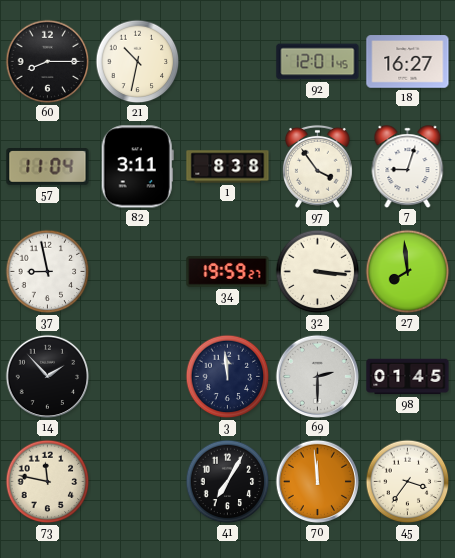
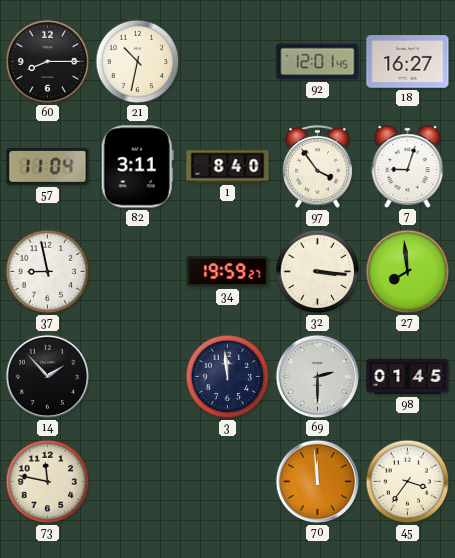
1: 8:38 -> 8:40 (228, 167)
41: 7:05 -> none (228, 482)
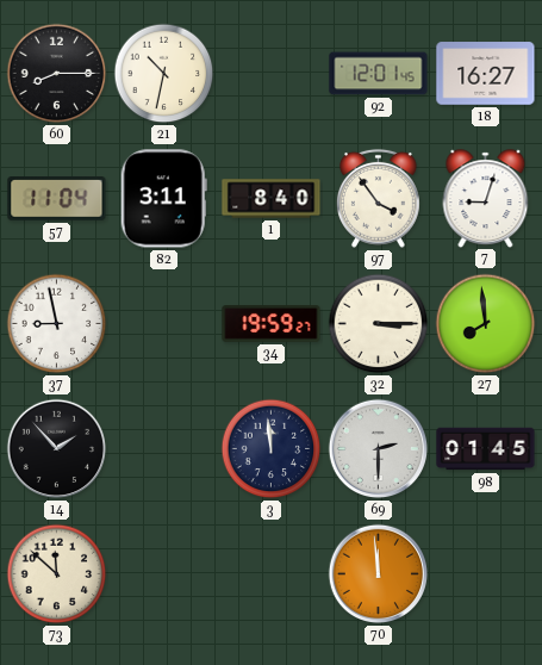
32: 3:16 -> 3:15 (379, 324)
73: 11:47 -> 11:52 (57, 574)
45: 3:36 -> none (408, 482)
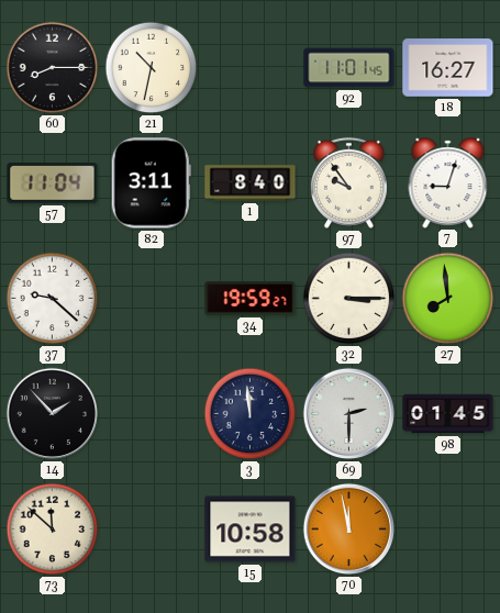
92: 12:01 -> 11:01 (349, 68)
97: 3:54 -> 9:54 (348, 182)
37: 8:58 -> 9:22 (53, 299)
15: none -> 10:58 (251, 530)
70: 11:59 -> 11:58 (349, 530)
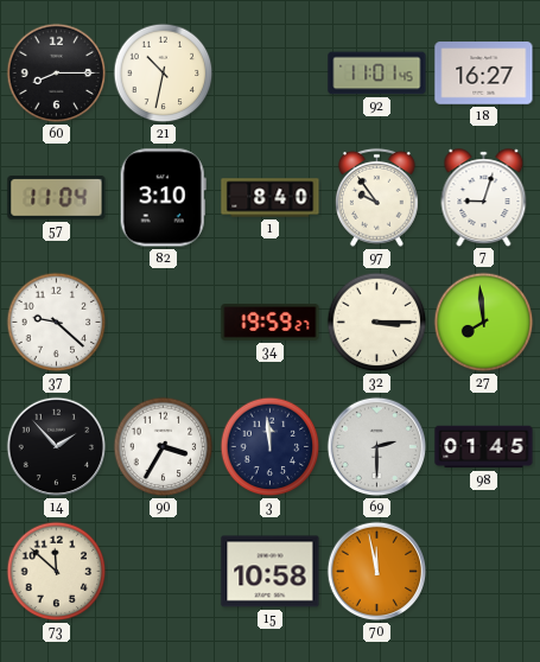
82: 3:11 -> 3:10 (163, 198)
90: none -> 3:35 (164, 447)
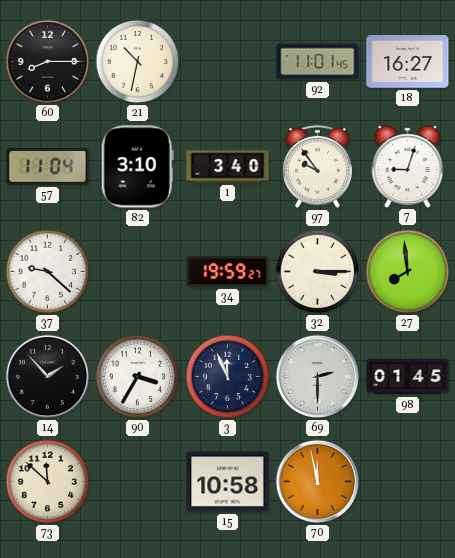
1: 8:40 -> 3:40 (228, 167)
3: 11:59 -> 11:56 (228, 377)
